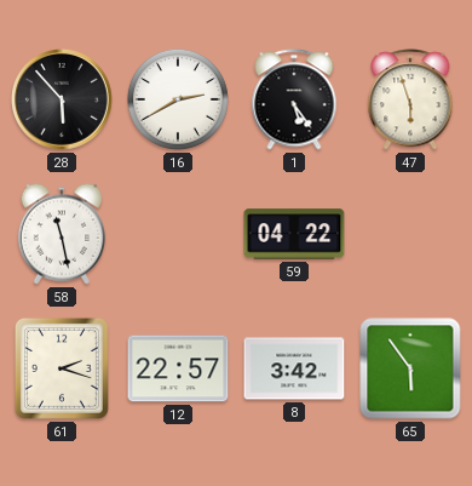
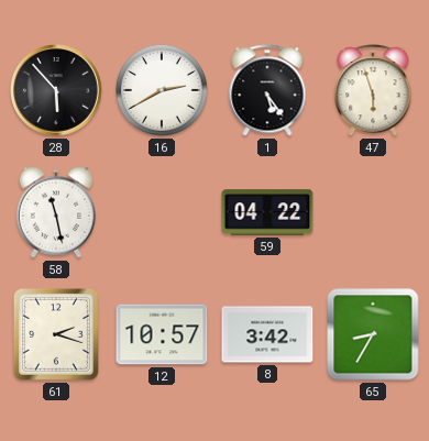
12: 22:57 -> 10:57 (162, 334)
65: 5:54 -> 8:35 (373, 334)
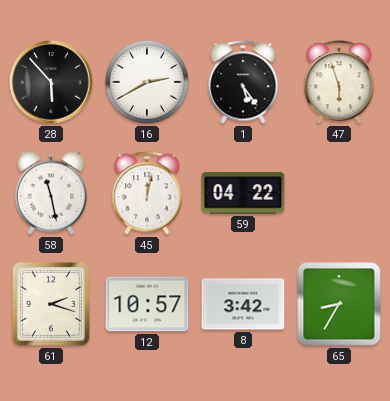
45: none -> 12:02 (147, 193)
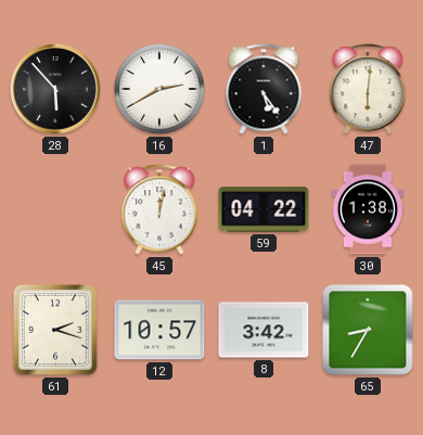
47: 5:57 -> 6:01 (368, 89)
58: 11:28 -> none (51, 193)
30: none -> 1:38 (367, 209)
